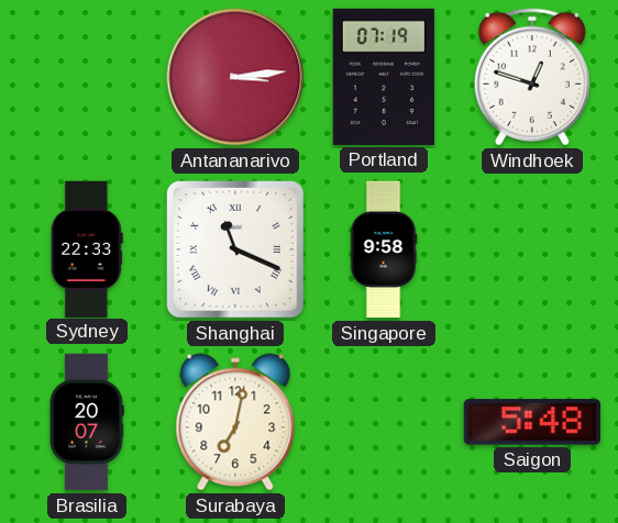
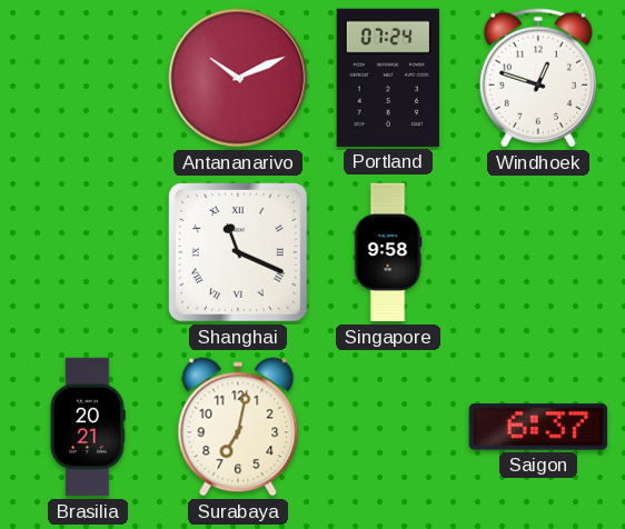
Antananarivo: 3:14 -> 10:11 (238, 78)
Portland: 07:19 -> 07:24 (388, 78)
Sydney: 22:33 -> none (87, 248)
Brasilia: 20:07 -> 20:21 (88, 427)
Saigon: 5:48 -> 6:37 (538, 427)
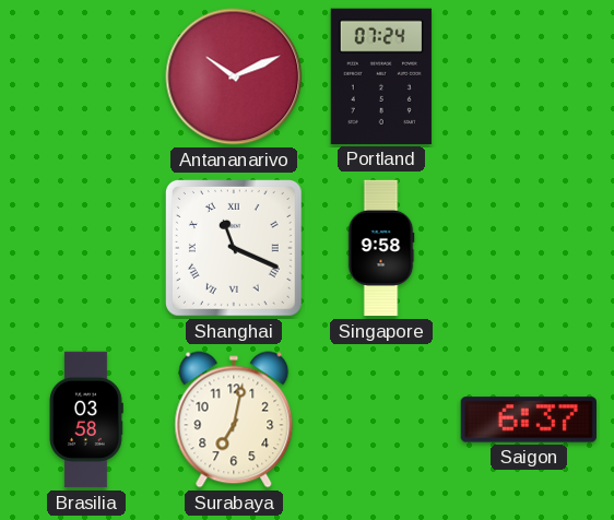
Windhoek: 12:48 -> none (538, 78)
Brasilia: 20:21 -> 03:58 (86, 419)
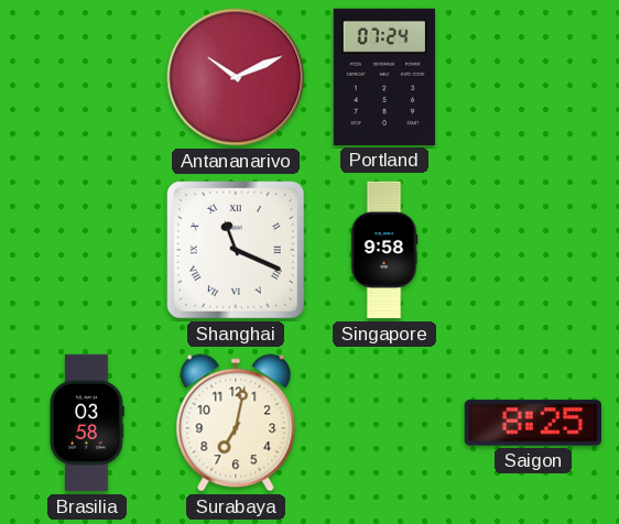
Saigon: 6:37 -> 8:25 (533, 423)
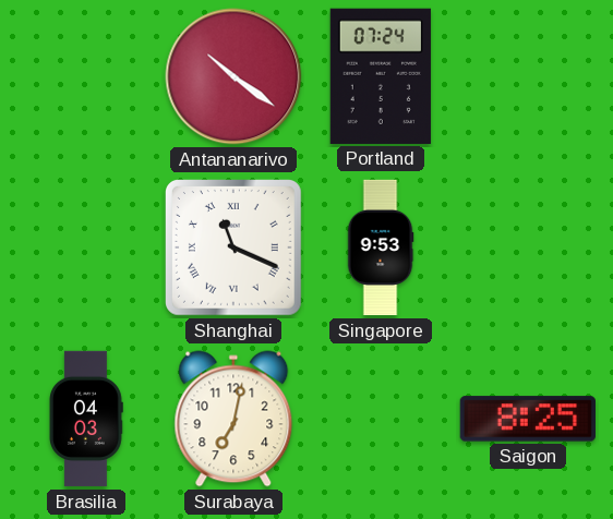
Antananarivo: 10:11 -> 10:21 (233, 76)
Singapore: 9:58 -> 9:53 (381, 248)
Brasilia: 03:58 -> 04:03 (86, 419)
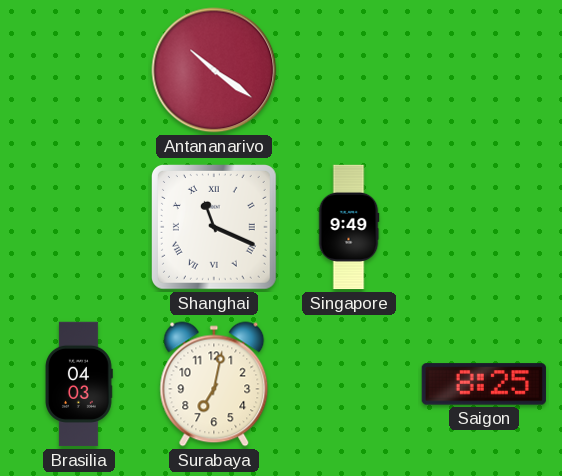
Portland: 07:24 -> none (381, 76)
Singapore: 9:53 -> 9:49 (349, 227)
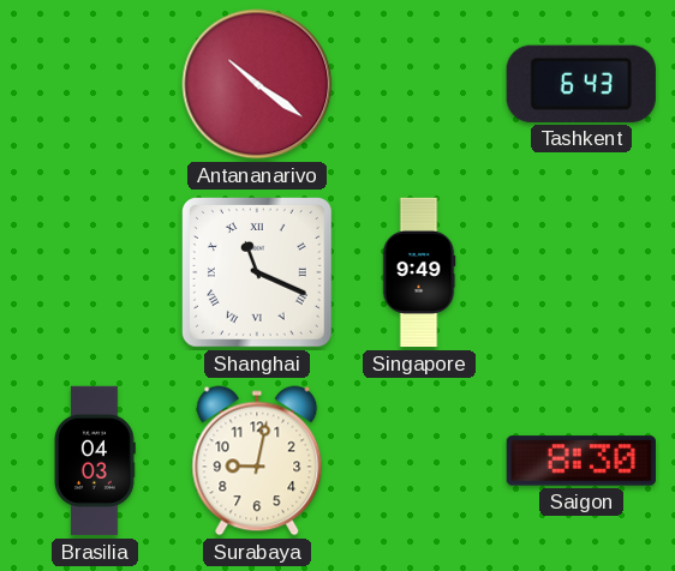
Tashkent: none -> 6:43 (581, 84)
Surabaya: 7:02 -> 9:02 (257, 461)
Saigon: 8:25 -> 8:30 (581, 461)
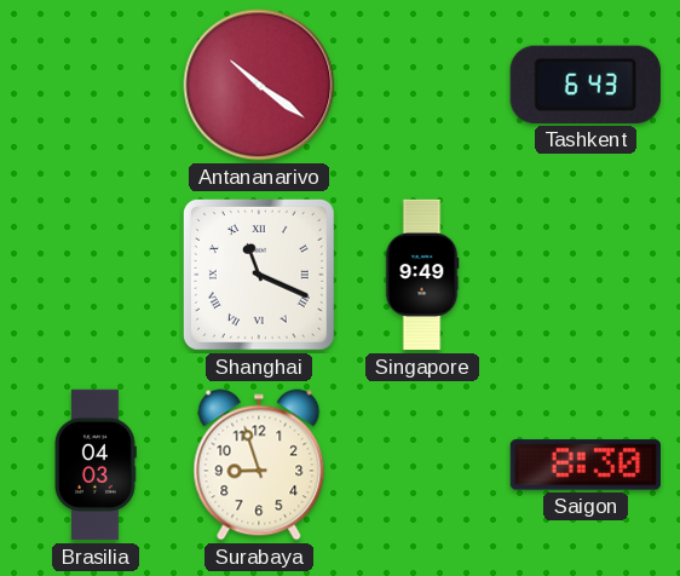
Surabaya: 9:02 -> 8:57 (259, 465)
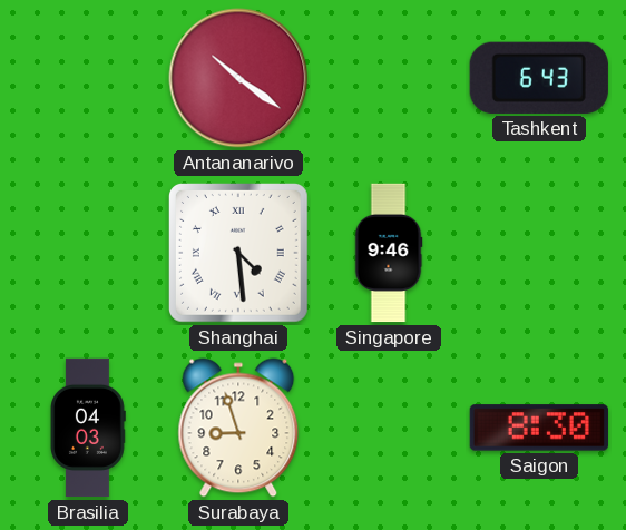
Shanghai: 11:19 -> 4:29 (238, 253)
Singapore: 9:49 -> 9:46 (389, 253)
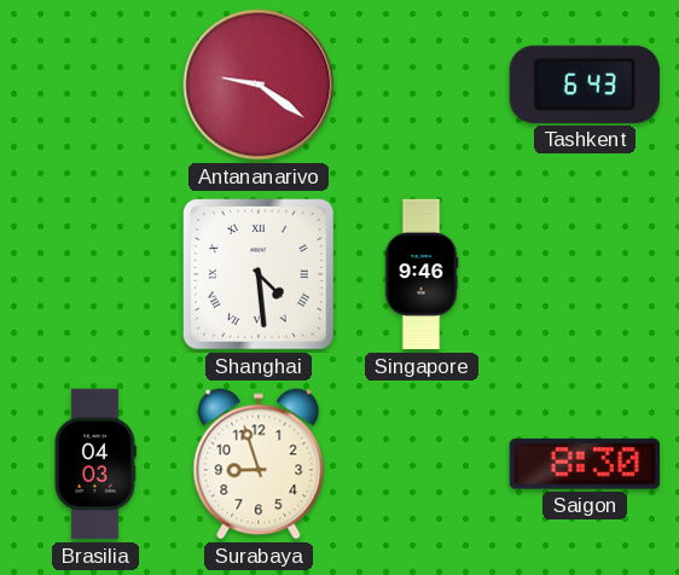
Antananarivo: 10:21 -> 9:21 (259, 85)
